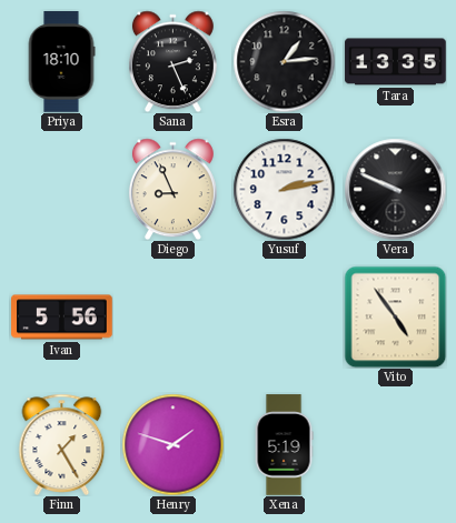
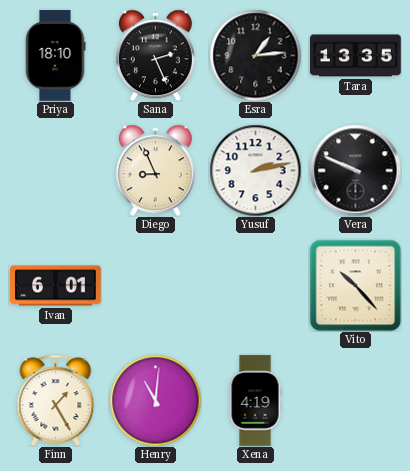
Ivan: 5:56 -> 6:01 (56, 286)
Vito: 4:54 -> 10:23 (355, 285)
Henry: 1:48 -> 11:01 (155, 400)
Xena: 5:19 -> 4:19 (255, 401)
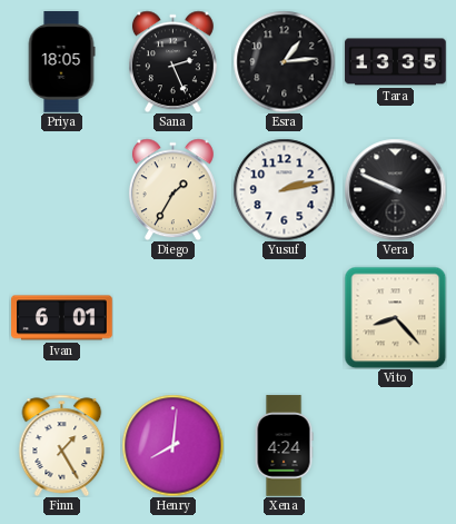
Priya: 18:10 -> 18:05 (61, 62)
Diego: 8:56 -> 1:35 (172, 189)
Vito: 10:23 -> 8:23 (395, 317)
Henry: 11:01 -> 8:01 (172, 445)
Xena: 4:19 -> 4:24 (284, 446)
